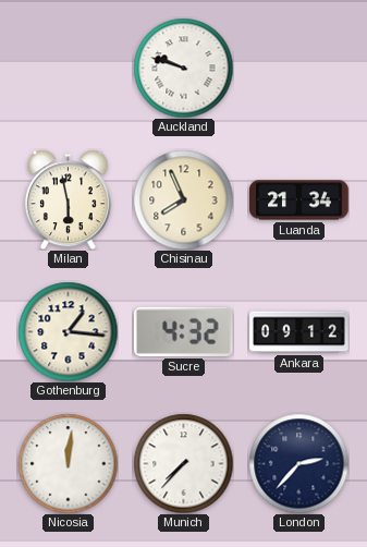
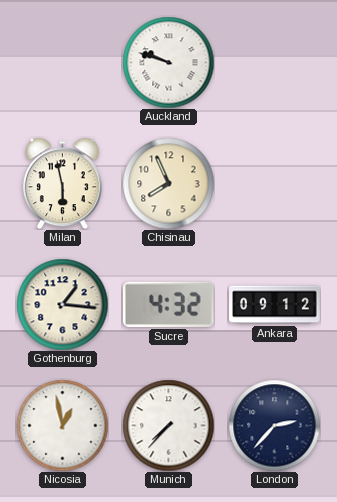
Luanda: 21:34 -> none (299, 200)
Nicosia: 12:01 -> 12:58 (62, 425)
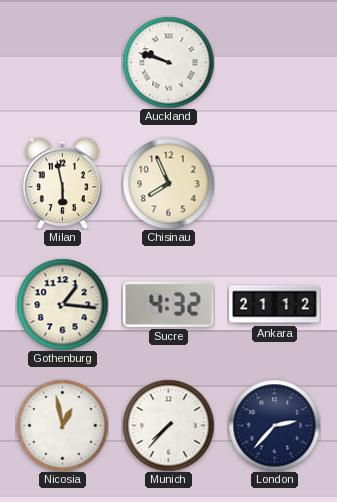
Ankara: 09:12 -> 21:12 (275, 305)
